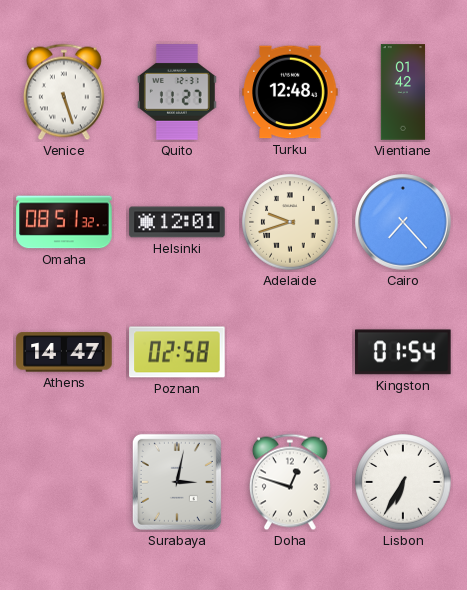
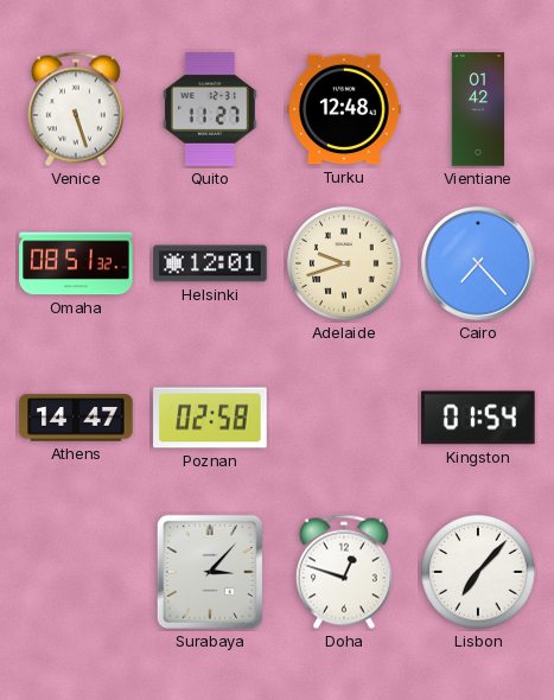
Surabaya: 3:02 -> 3:07 (210, 572)
Lisbon: 6:35 -> 7:07 (478, 572)
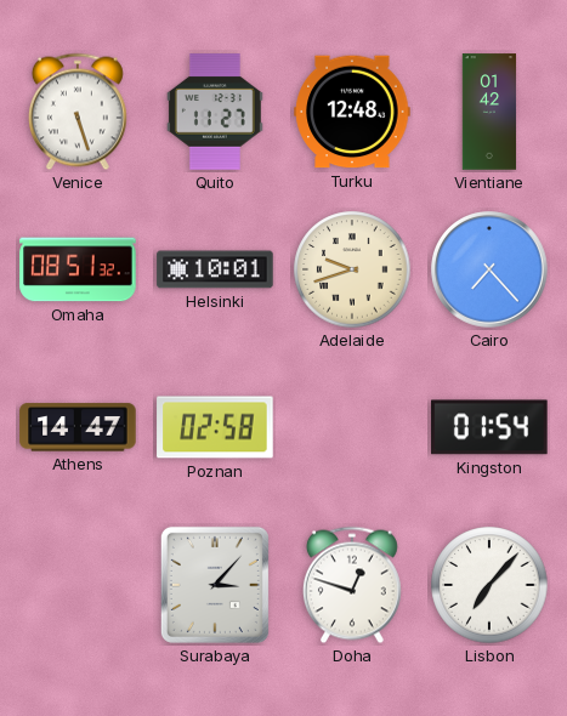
Helsinki: 12:01 -> 10:01 (215, 269)
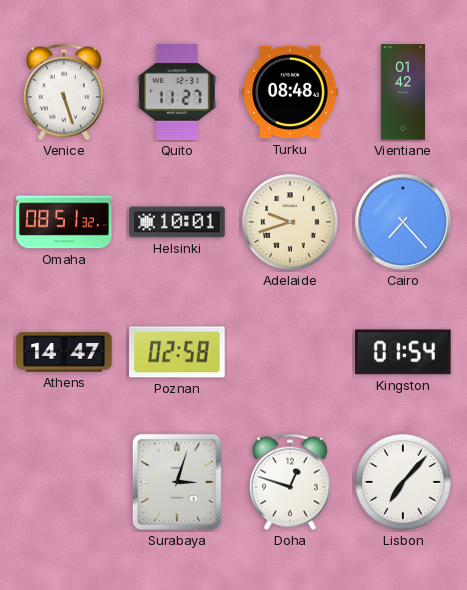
Turku: 12:48 -> 08:48 (290, 92)
Surabaya: 3:07 -> 3:03 (177, 482)
